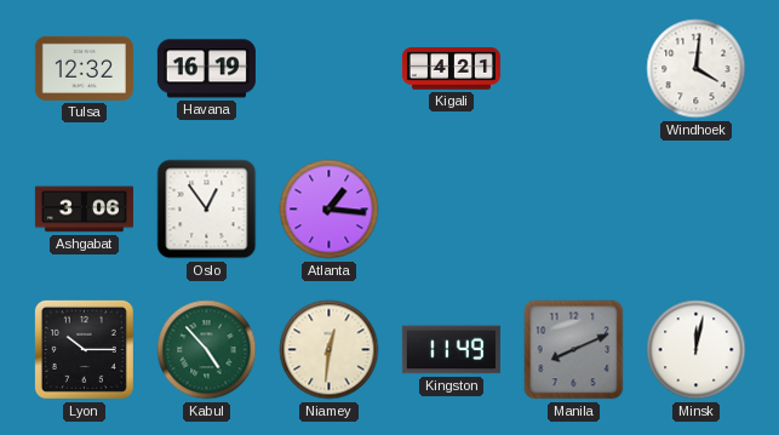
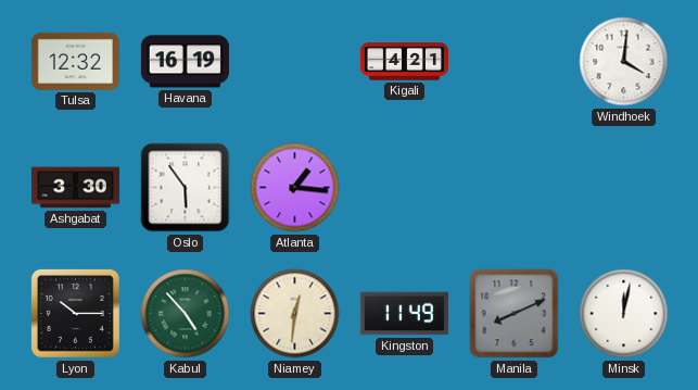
Ashgabat: 3:06 -> 3:30 (75, 188)
Oslo: 12:54 -> 5:54 (186, 188)
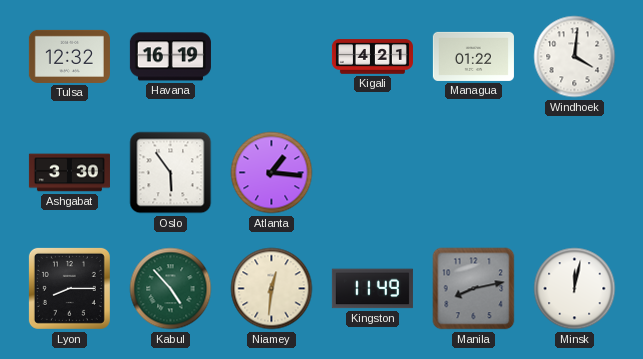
Managua: none -> 01:22 (473, 56)
Lyon: 10:15 -> 8:15 (69, 288)
Manila: 8:11 -> 8:13 (474, 289)
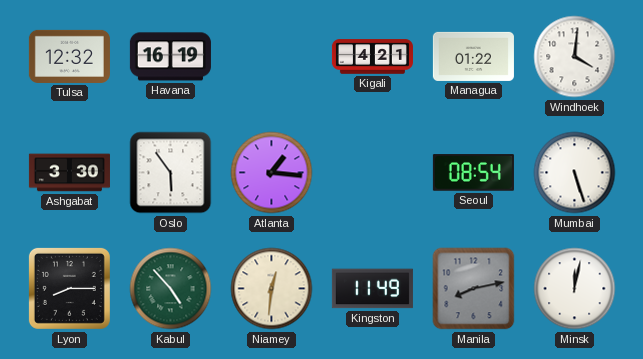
Seoul: none -> 08:54 (473, 173)
Mumbai: none -> 5:27 (575, 173)
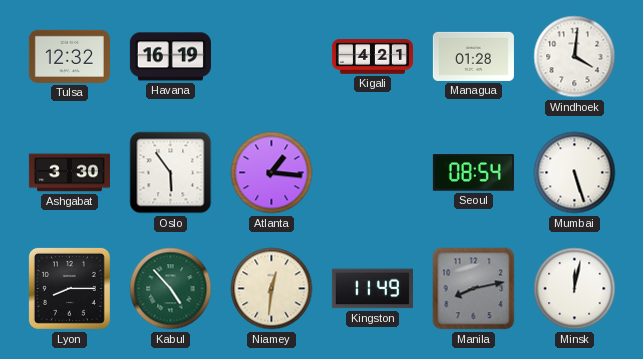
Managua: 01:22 -> 01:28 (473, 56)
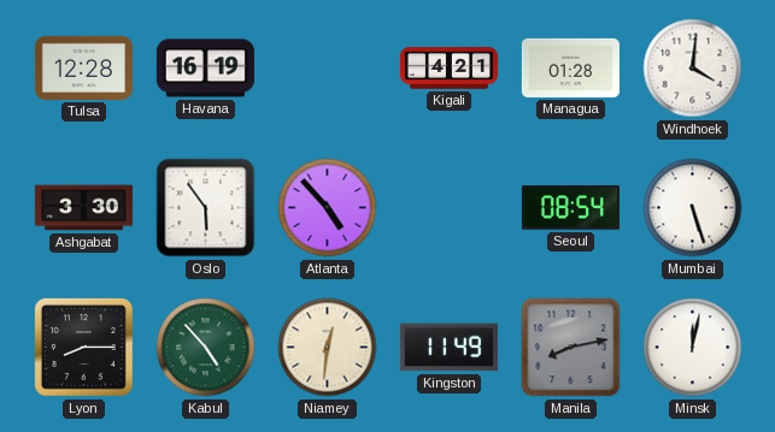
Tulsa: 12:32 -> 12:28 (83, 67)
Atlanta: 1:16 -> 4:53 (328, 208)
